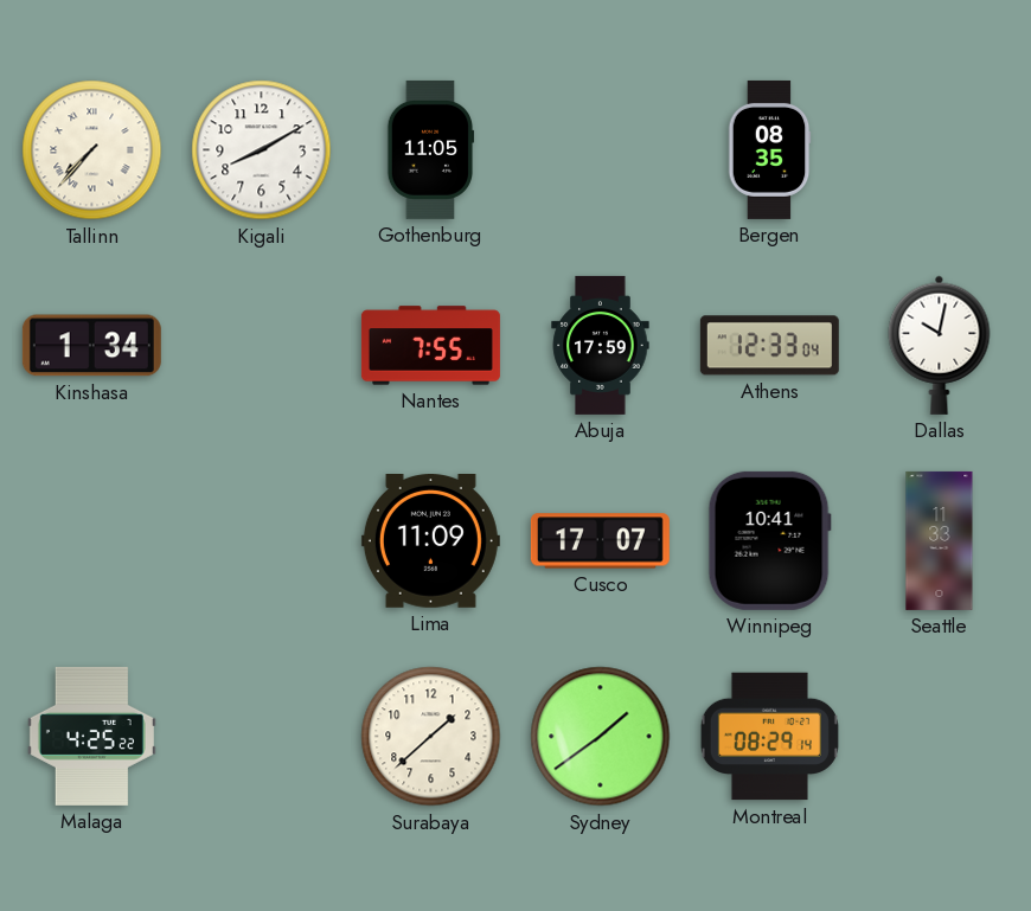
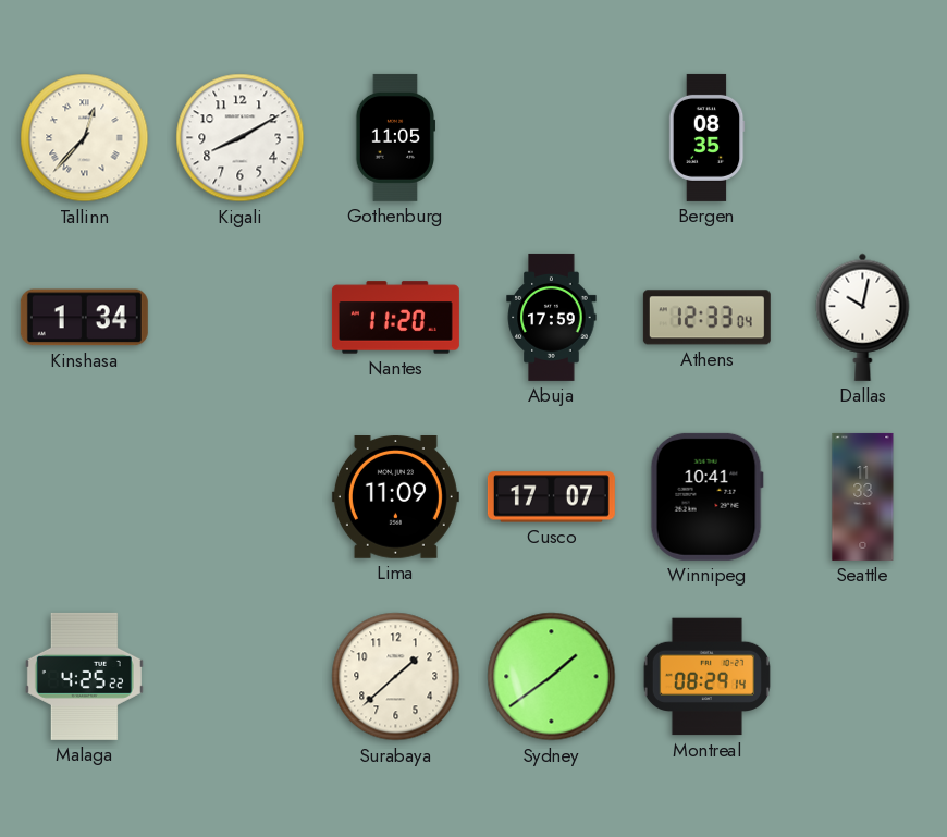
Tallinn: 7:37 -> 12:37 (85, 138)
Nantes: 7:55 -> 11:20 (395, 318)
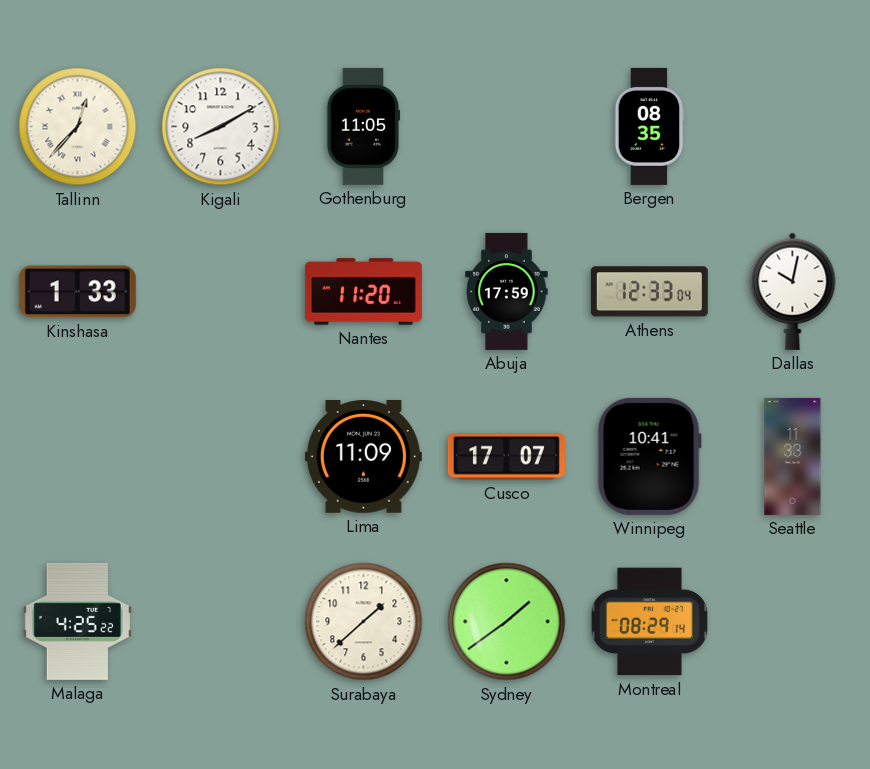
Kinshasa: 1:34 -> 1:33 (77, 292)
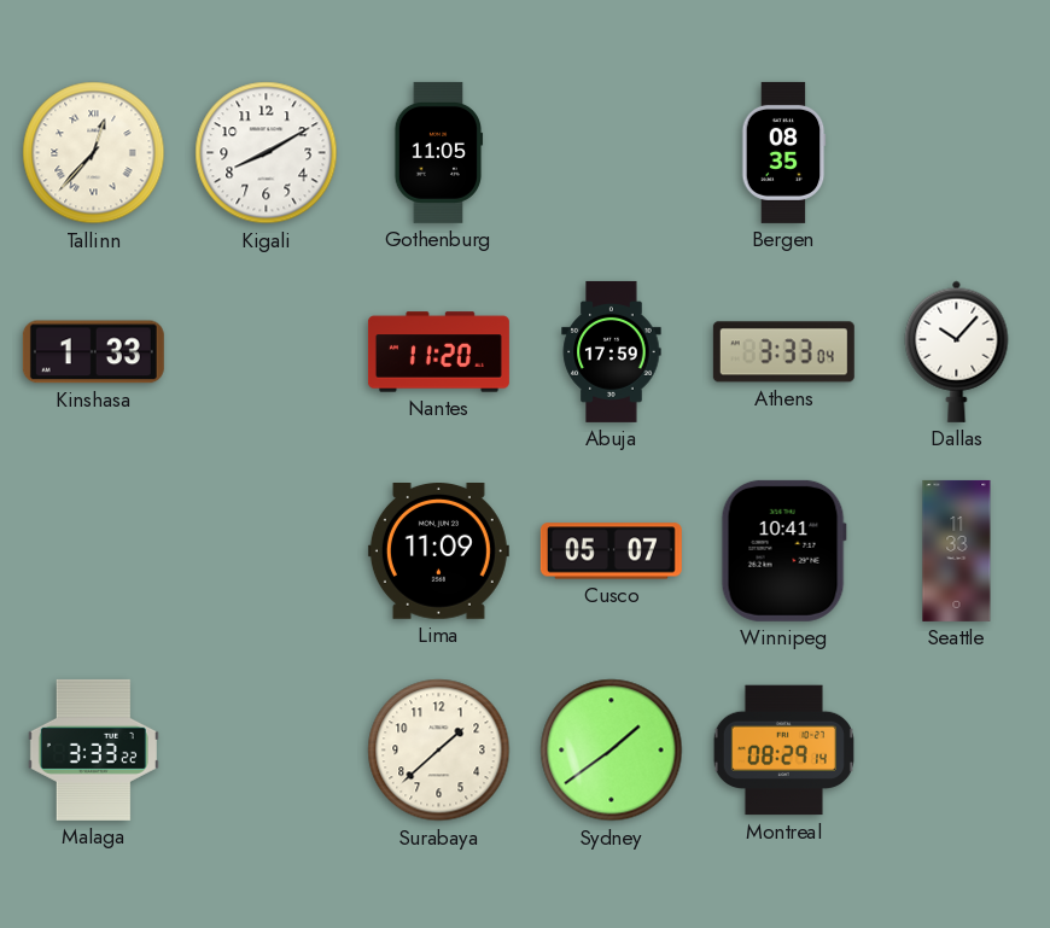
Athens: 12:33 -> 3:33 (783, 352)
Dallas: 10:02 -> 10:07 (957, 351)
Cusco: 17:07 -> 05:07 (611, 551)
Malaga: 4:25 -> 3:33 (93, 749)
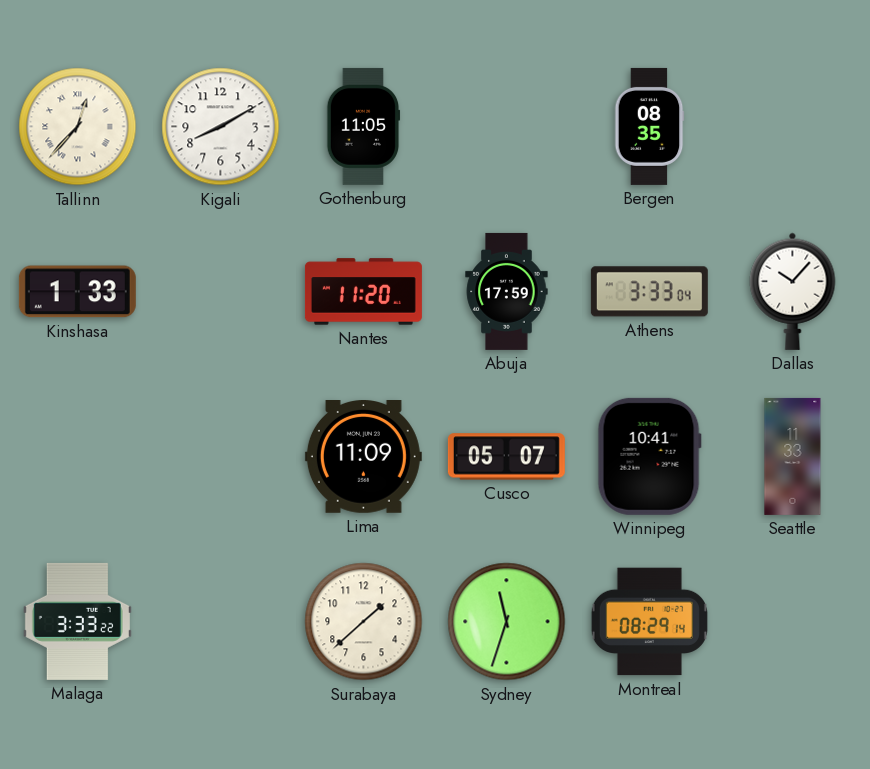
Sydney: 1:39 -> 11:33 (507, 622)
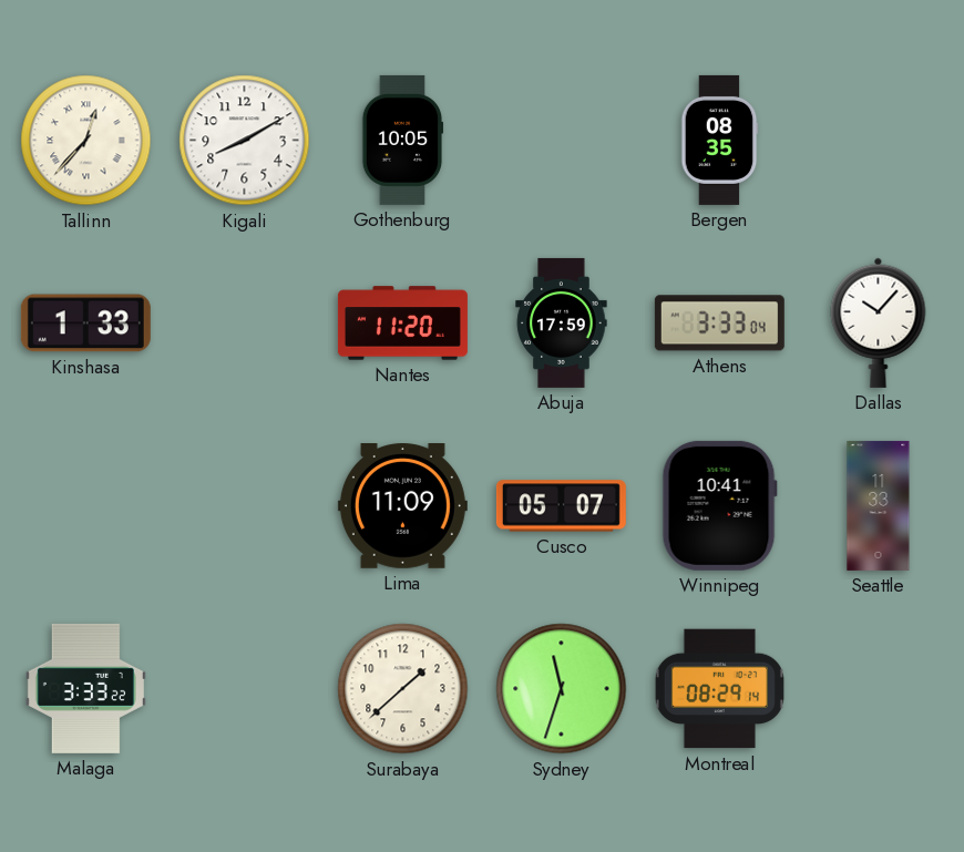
Gothenburg: 11:05 -> 10:05 (402, 140)
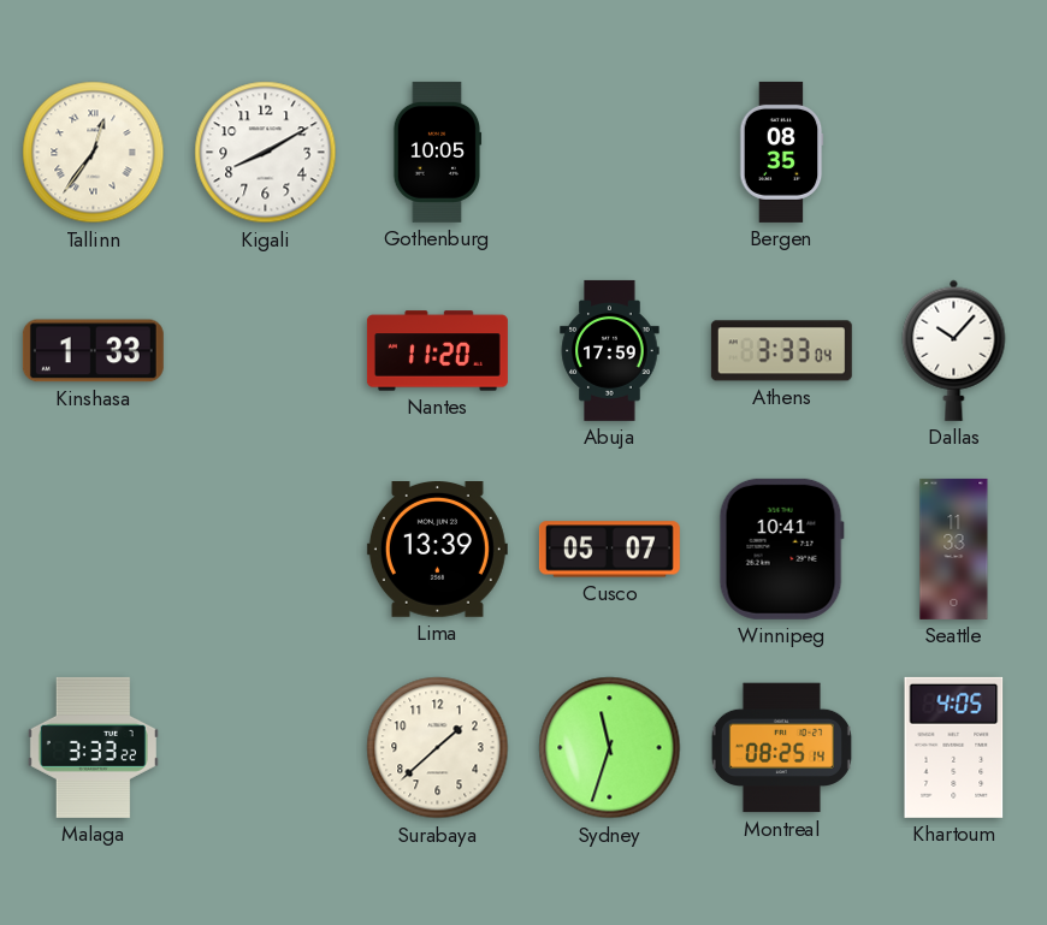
Tallinn: 12:37 -> 12:36 (94, 153)
Lima: 11:09 -> 13:39 (437, 550)
Montreal: 08:29 -> 08:25 (781, 748)
Khartoum: none -> 4:05 (954, 747)
